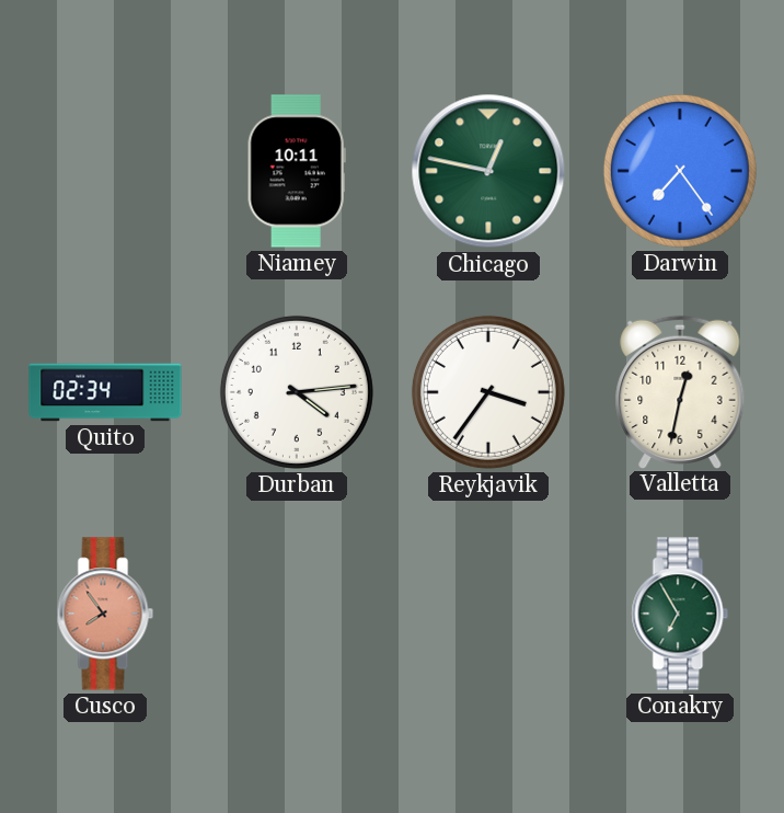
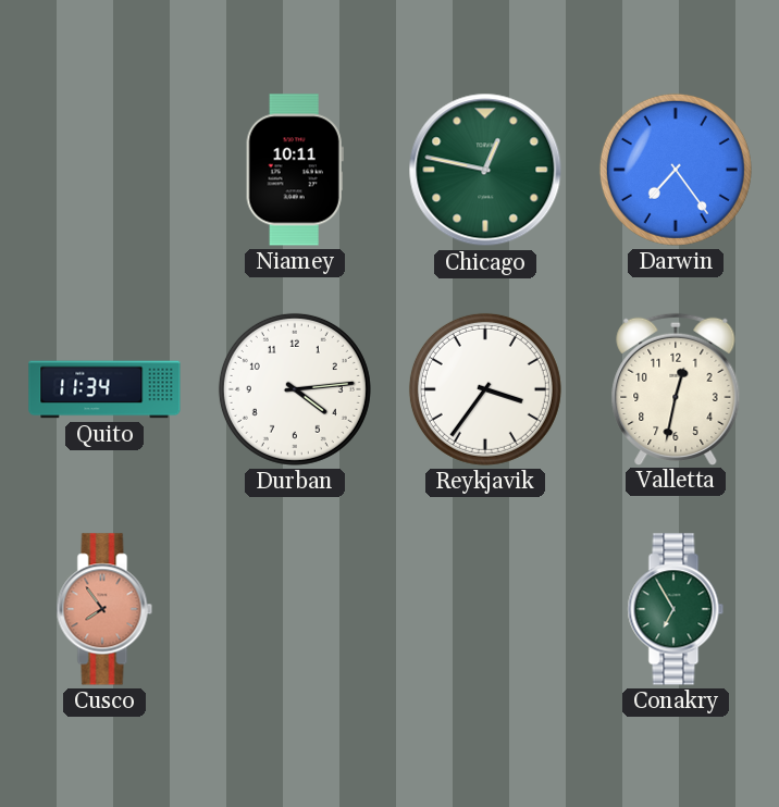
Quito: 02:34 -> 11:34 (104, 389)
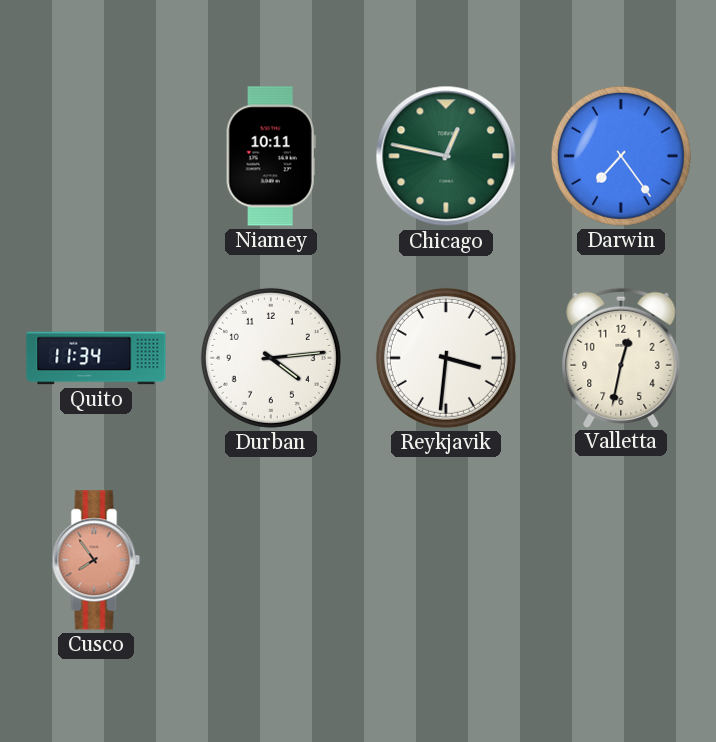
Reykjavik: 3:36 -> 3:31 (446, 358)
Conakry: 6:55 -> none (676, 609)
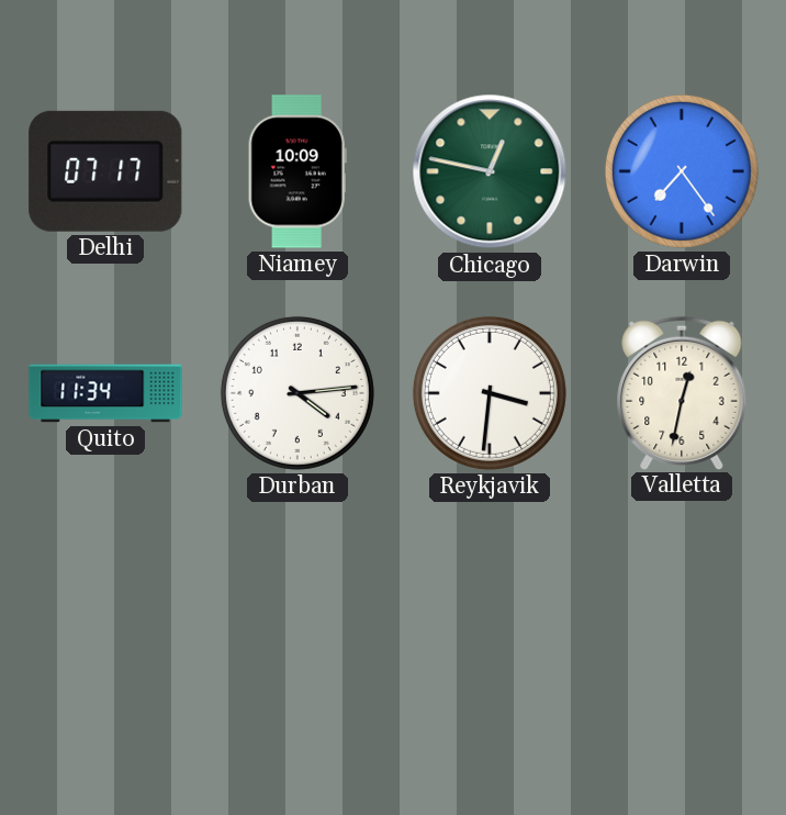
Delhi: none -> 07:17 (105, 171)
Niamey: 10:11 -> 10:09 (297, 171)
Cusco: 7:54 -> none (96, 560)
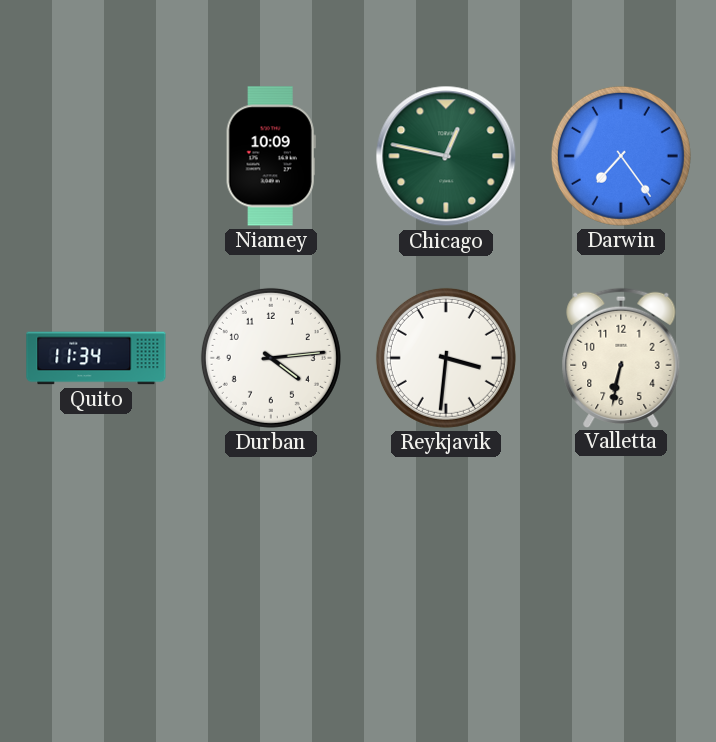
Delhi: 07:17 -> none (105, 171)
Valletta: 12:32 -> 6:32 (621, 357)
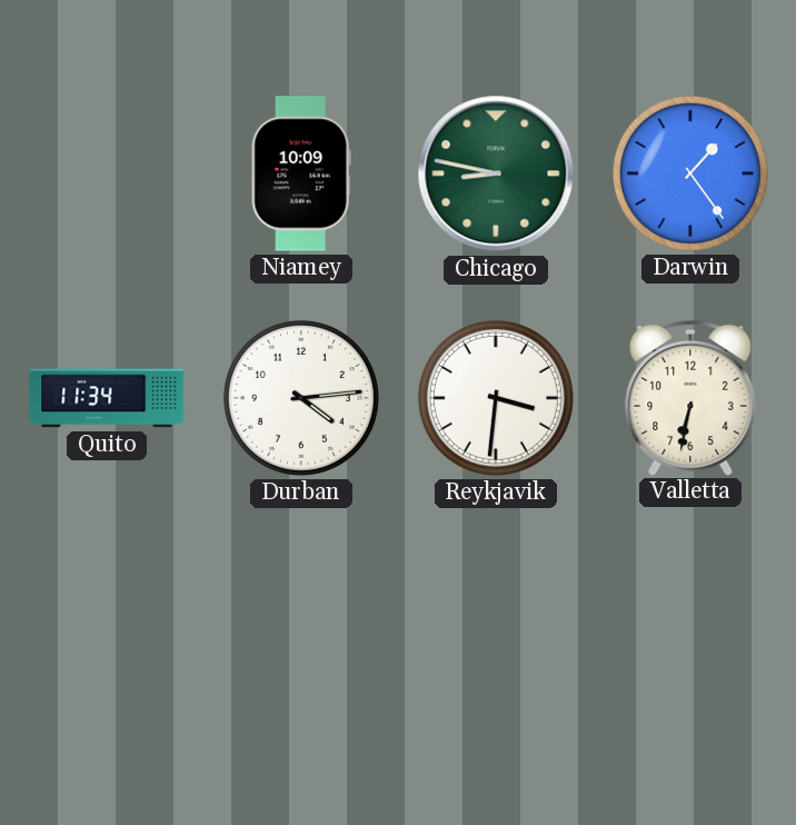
Chicago: 12:47 -> 8:47 (496, 173)
Darwin: 7:24 -> 1:24 (690, 173)
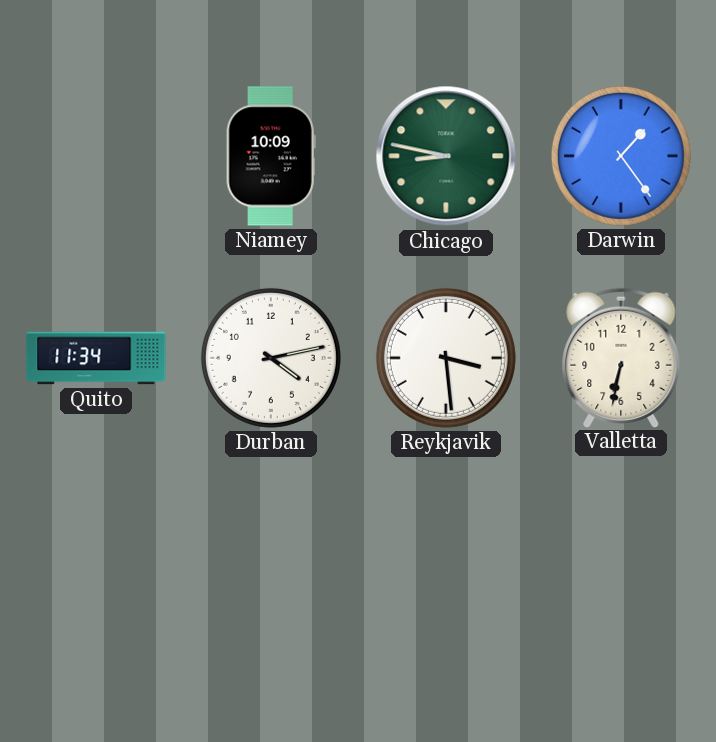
Durban: 4:14 -> 4:13 (271, 358)
Reykjavik: 3:31 -> 3:29 (446, 358)
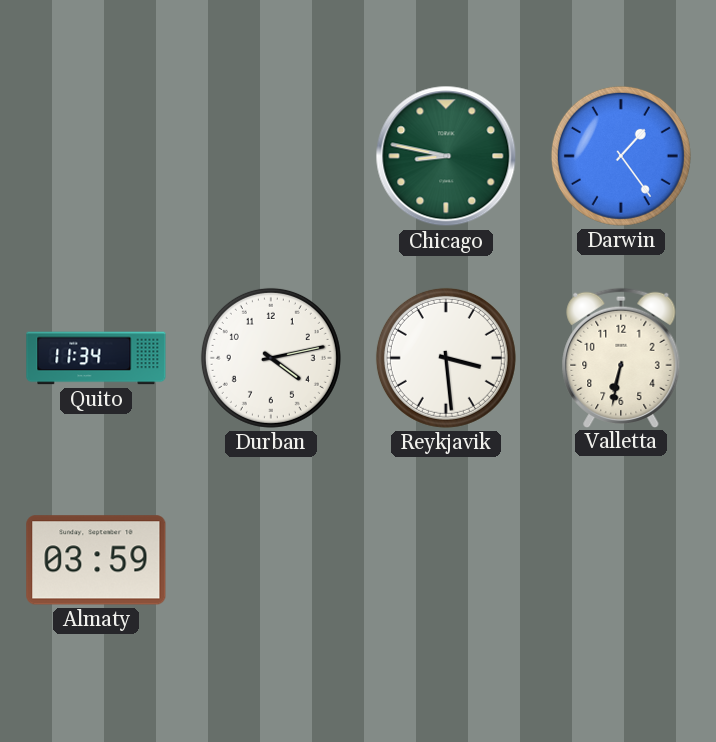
Niamey: 10:09 -> none (271, 156)
Almaty: none -> 03:59 (96, 560)
